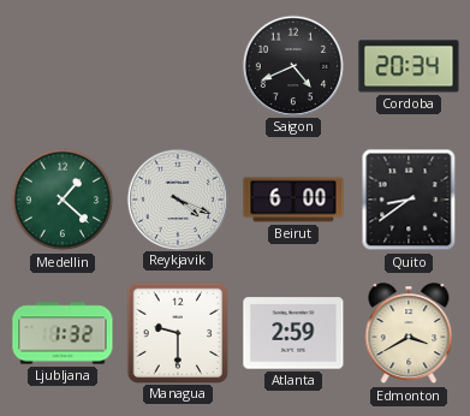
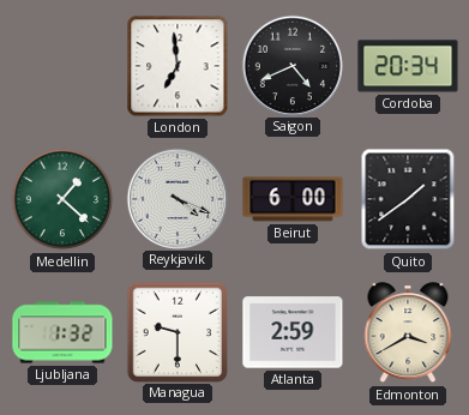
London: none -> 6:59 (178, 66)
Quito: 8:39 -> 1:39 (408, 199)
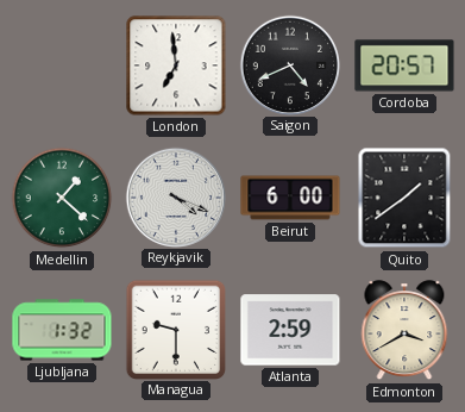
Cordoba: 20:34 -> 20:57 (404, 65)
